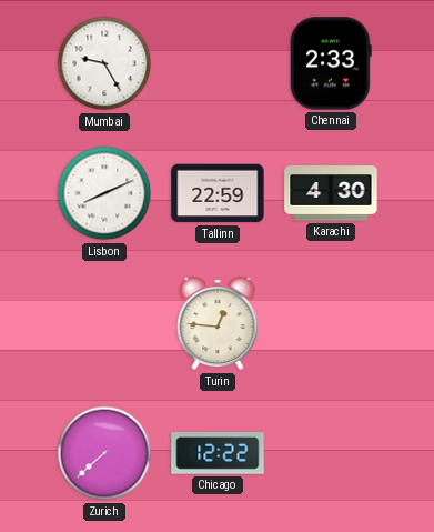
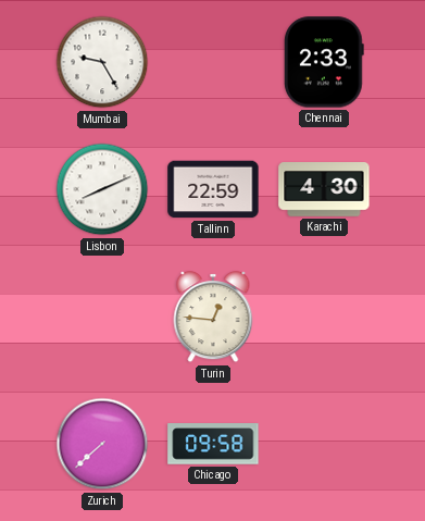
Chicago: 12:22 -> 09:58 (213, 444)
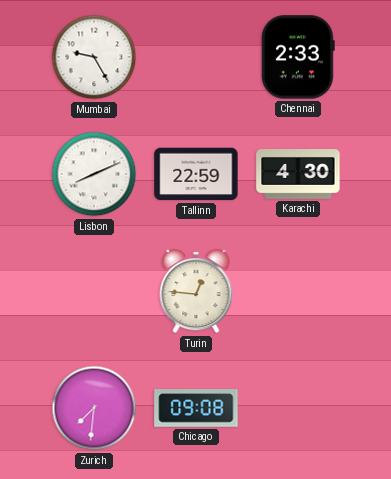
Zurich: 7:38 -> 7:31 (94, 408)
Chicago: 09:58 -> 09:08 (196, 408)
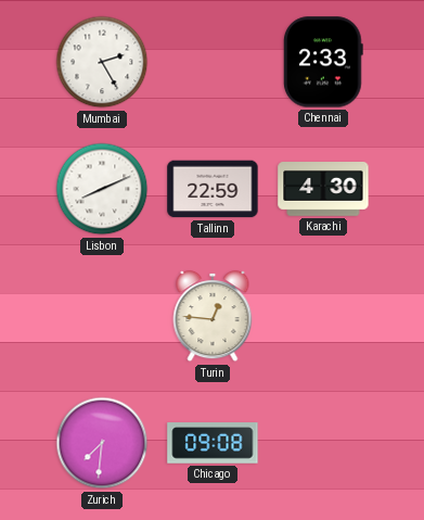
Mumbai: 9:25 -> 2:25 (102, 62)
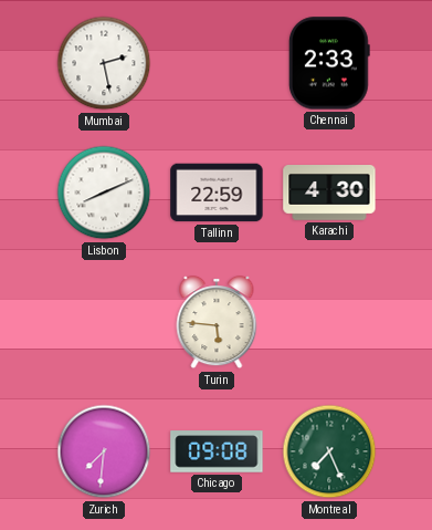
Mumbai: 2:25 -> 2:28 (104, 63)
Turin: 12:46 -> 5:46 (217, 323)
Montreal: none -> 7:26 (329, 451)
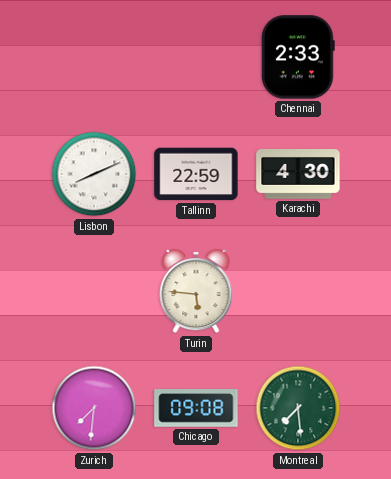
Mumbai: 2:28 -> none (104, 63)
Montreal: 7:26 -> 7:29 (298, 408)
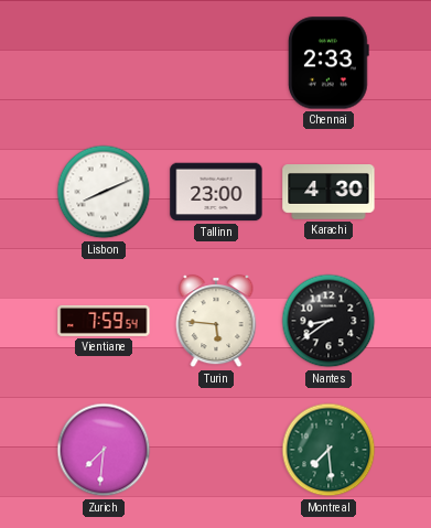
Tallinn: 22:59 -> 23:00 (216, 192)
Vientiane: none -> 7:59 (104, 321)
Nantes: none -> 8:39 (328, 321)
Chicago: 09:08 -> none (196, 408)
